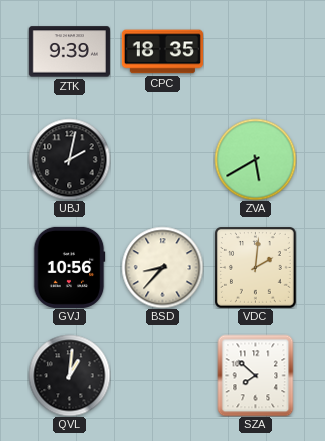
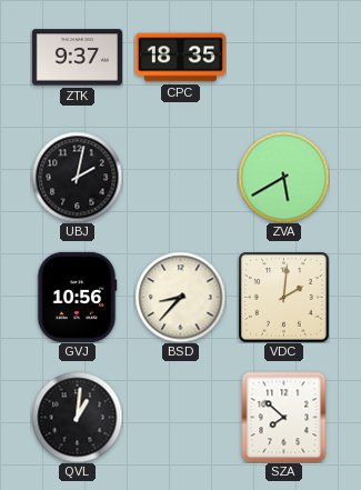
ZTK: 9:39 -> 9:37 (77, 58)
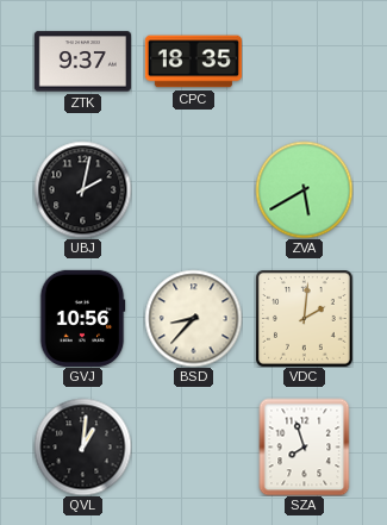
SZA: 7:52 -> 7:57 (305, 446)
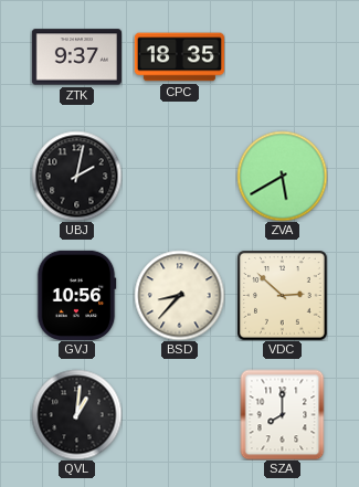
VDC: 2:01 -> 2:52 (283, 296)
SZA: 7:57 -> 8:00 (283, 414)
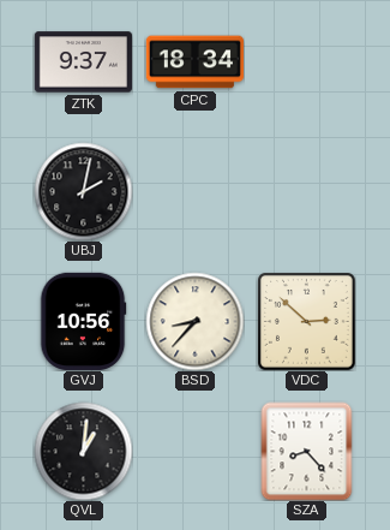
CPC: 18:35 -> 18:34 (194, 62)
ZVA: 5:40 -> none (282, 176)
SZA: 8:00 -> 8:23 (307, 451)
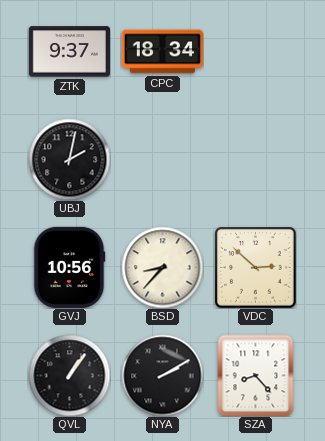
QVL: 1:01 -> 1:06 (69, 375)
NYA: none -> 2:10 (162, 375)
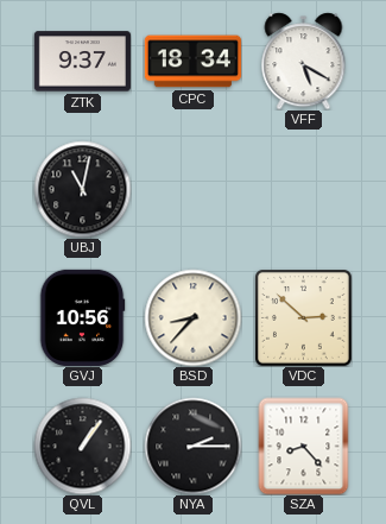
VFF: none -> 5:20 (304, 61)
UBJ: 2:02 -> 11:02 (82, 189)
NYA: 2:10 -> 2:15 (192, 446)
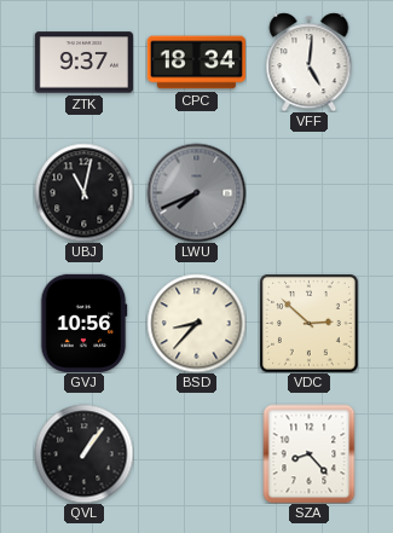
VFF: 5:20 -> 5:01 (310, 62)
LWU: none -> 7:41 (196, 192)
NYA: 2:15 -> none (192, 446)
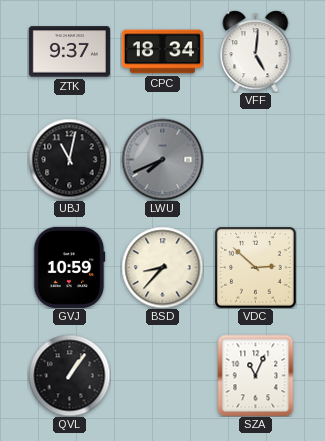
GVJ: 10:56 -> 10:59 (69, 267)
SZA: 8:23 -> 11:04 (256, 375)
